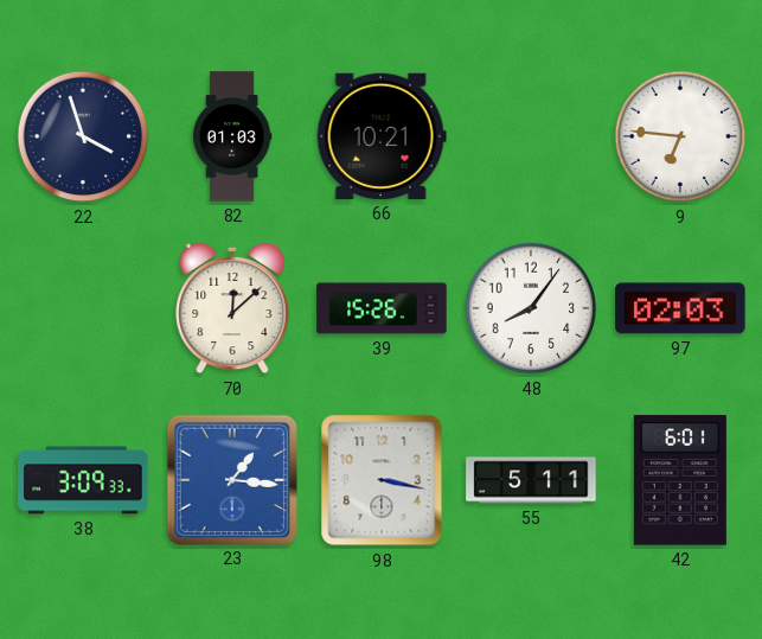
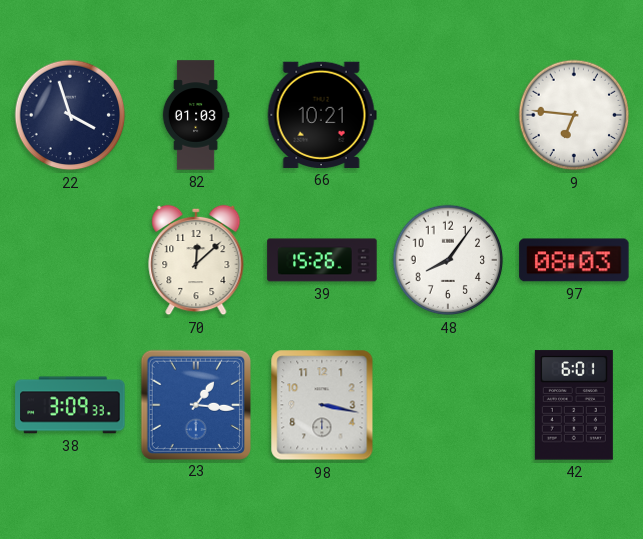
97: 02:03 -> 08:03 (574, 260)
55: 5:11 -> none (531, 480)
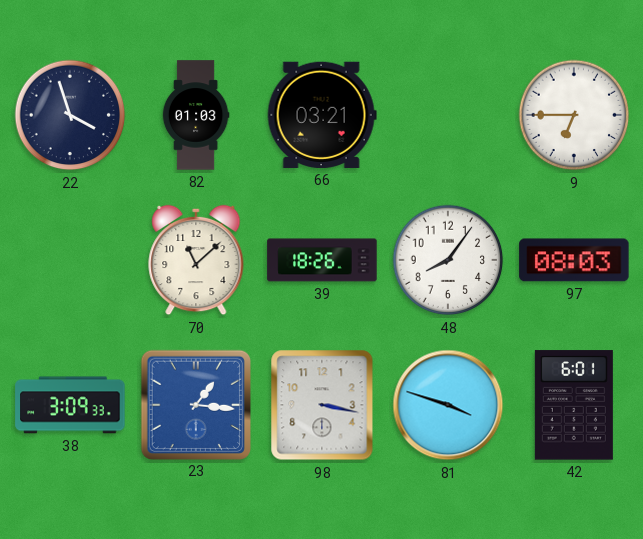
66: 10:21 -> 03:21 (322, 115)
9: 6:46 -> 6:45 (574, 115)
70: 12:08 -> 11:08 (196, 260)
39: 15:26 -> 18:26 (322, 260)
81: none -> 3:48 (448, 405)
